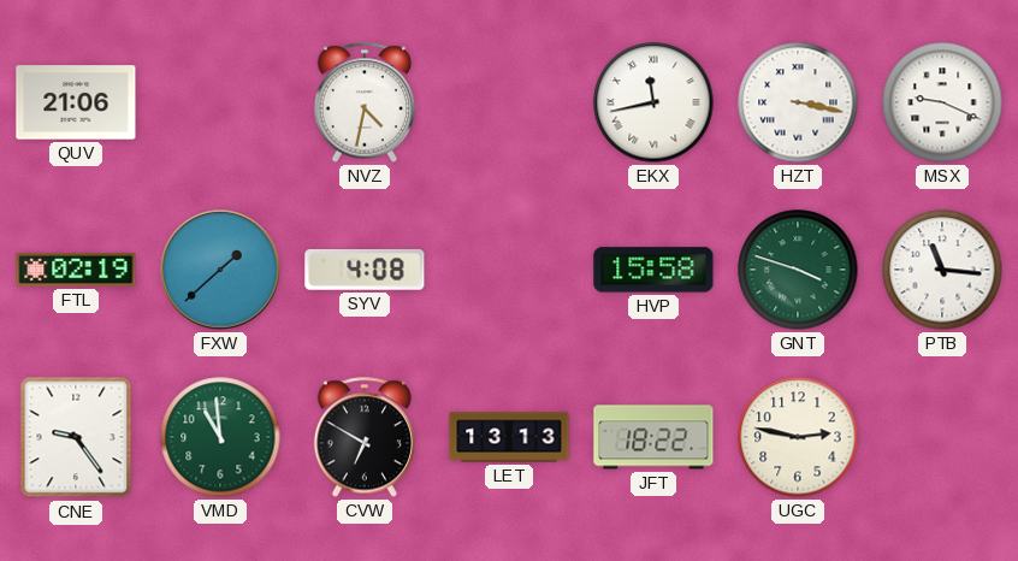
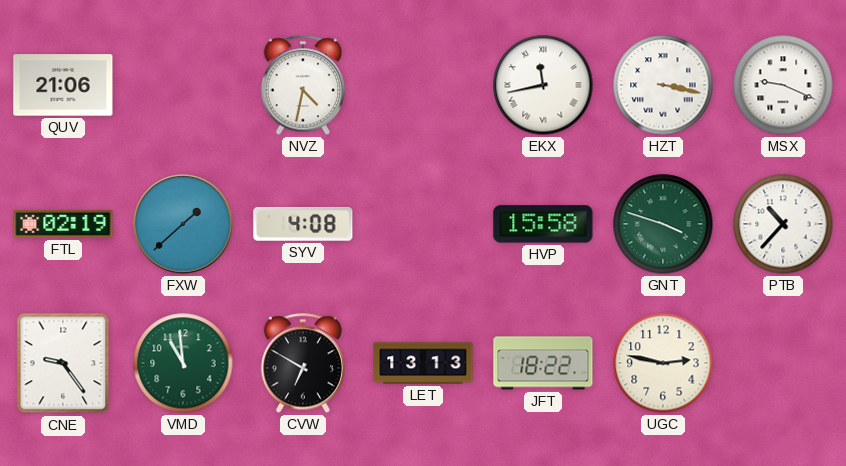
PTB: 11:16 -> 10:37 (783, 224)
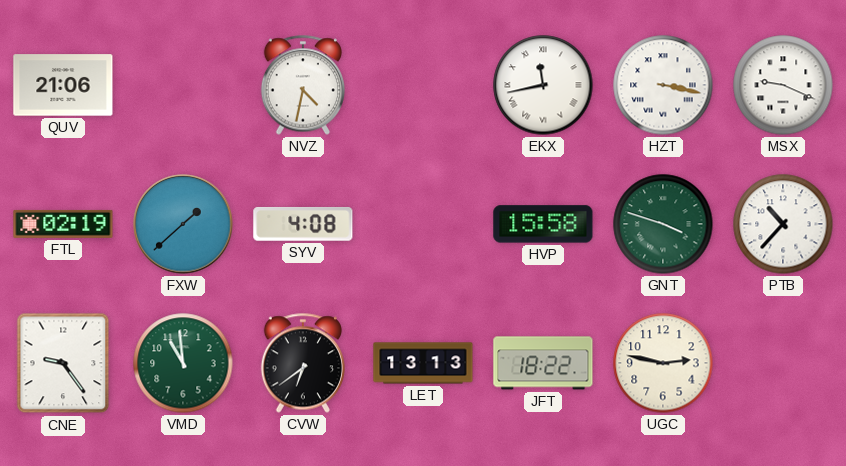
CVW: 6:50 -> 6:39 (302, 363)
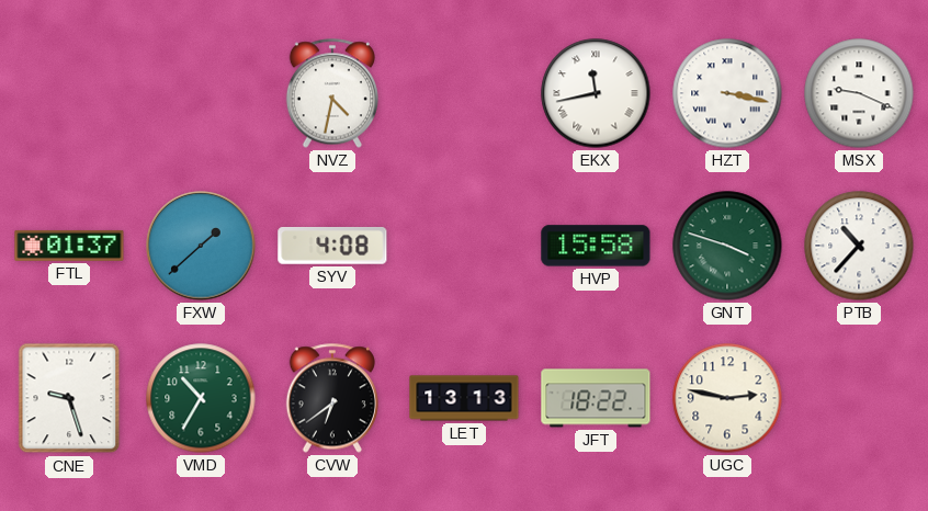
QUV: 21:06 -> none (63, 85)
FTL: 02:19 -> 01:37 (69, 246)
CNE: 9:24 -> 9:27 (69, 398)
VMD: 10:59 -> 10:35 (201, 398)
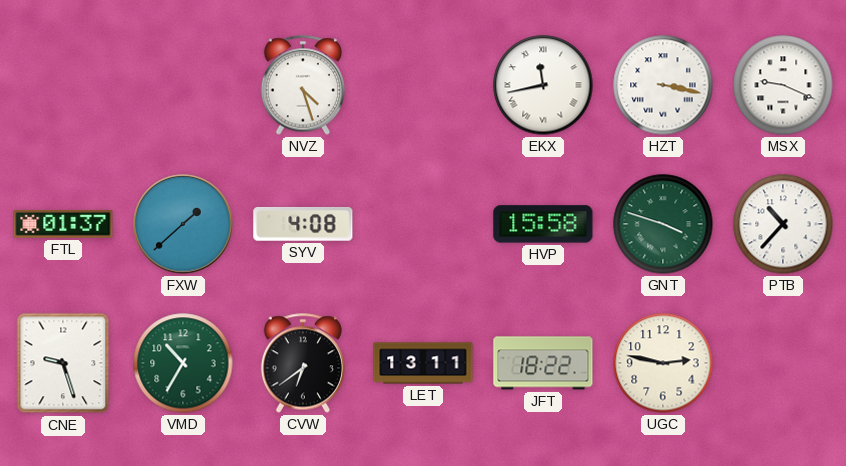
NVZ: 4:32 -> 4:27 (302, 85)
LET: 13:13 -> 13:11 (423, 363)
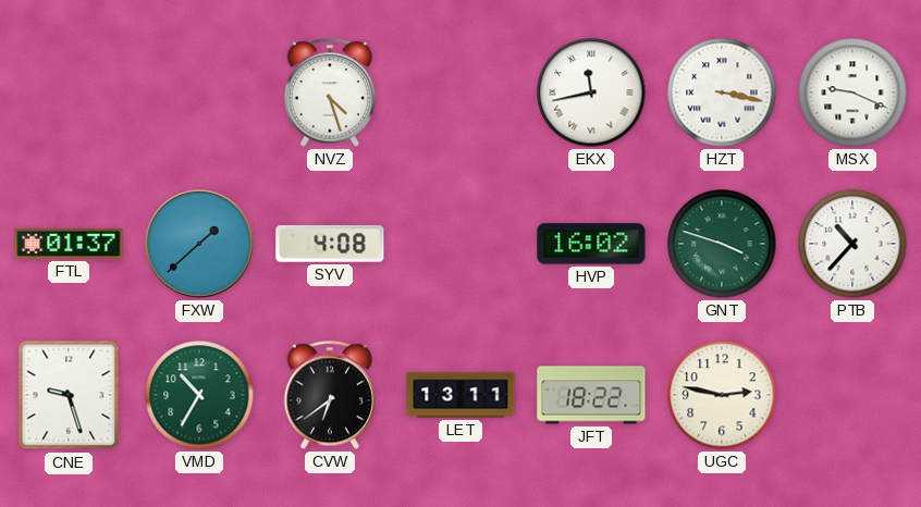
HVP: 15:58 -> 16:02 (591, 244)
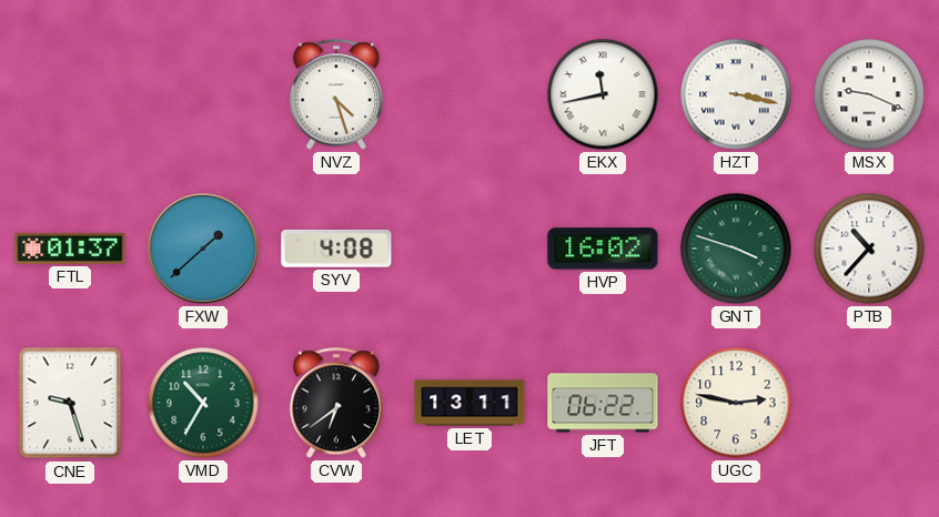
JFT: 18:22 -> 06:22 (603, 403)
